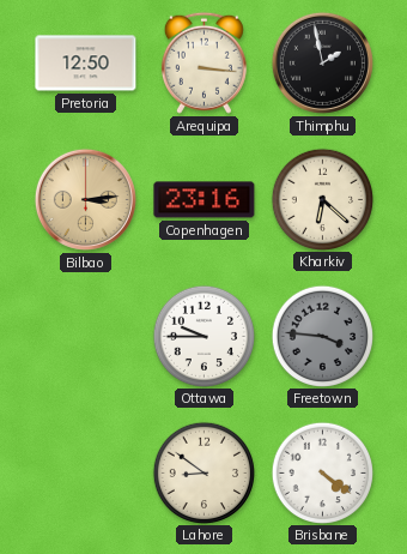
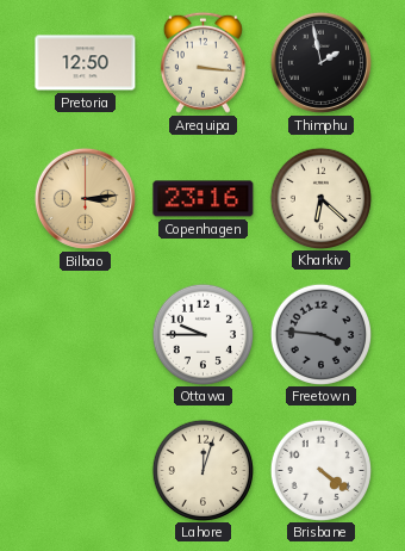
Lahore: 8:51 -> 12:03 (202, 470)
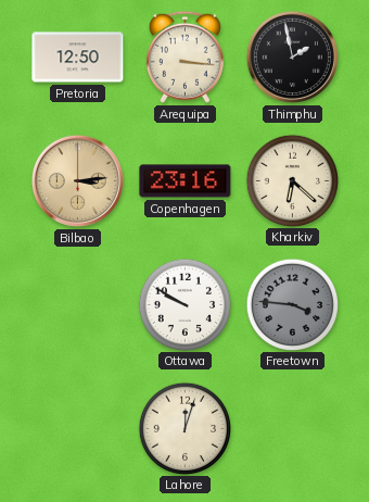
Ottawa: 9:45 -> 9:50 (184, 304)
Brisbane: 4:21 -> none (320, 470)
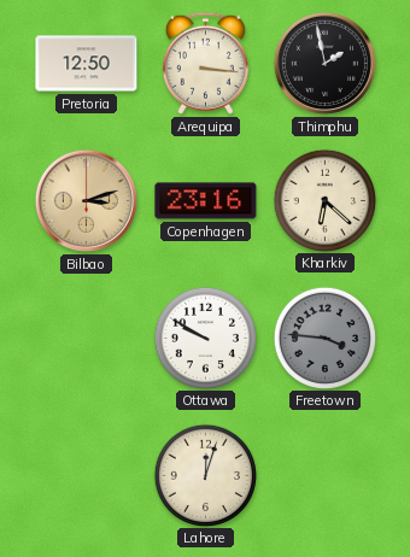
Bilbao: 3:14 -> 3:12 (86, 200)
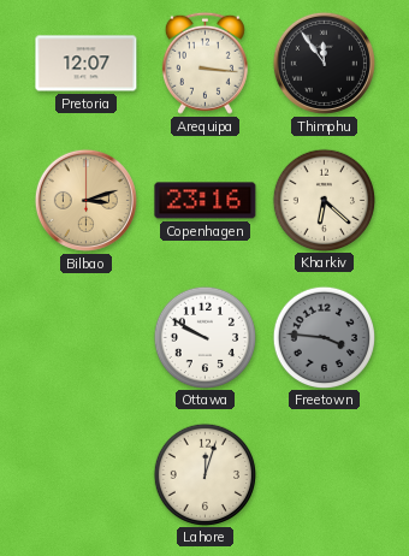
Pretoria: 12:50 -> 12:07 (87, 64)
Thimphu: 1:58 -> 11:54 (324, 63)
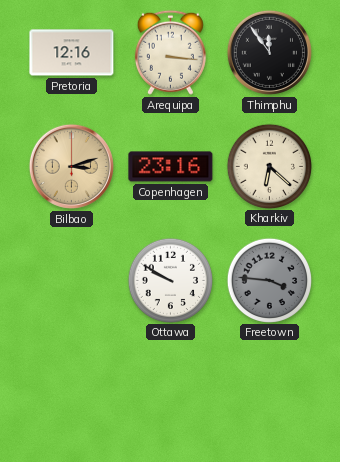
Pretoria: 12:07 -> 12:16 (72, 53)
Lahore: 12:03 -> none (204, 474)
